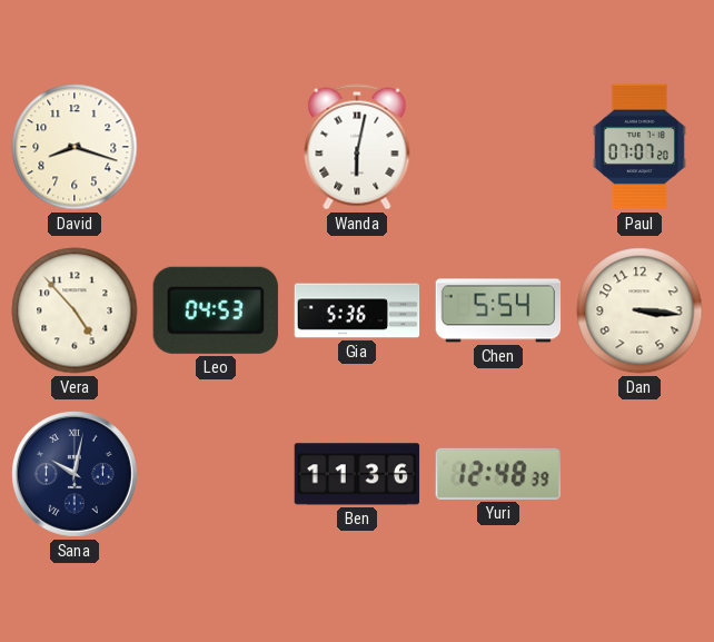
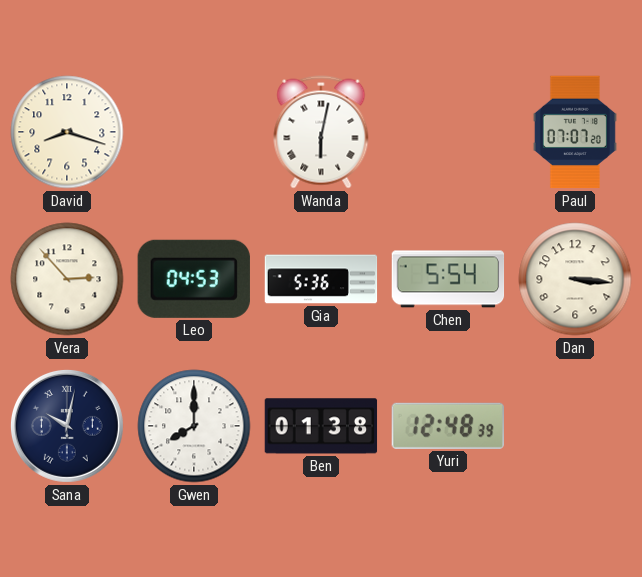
Vera: 4:53 -> 2:53 (67, 279)
Gwen: none -> 8:00 (194, 426)
Ben: 11:36 -> 01:38 (321, 426)
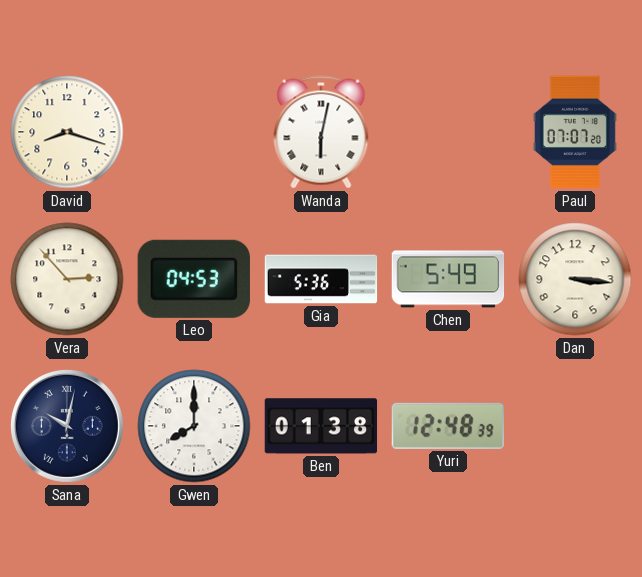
Chen: 5:54 -> 5:49 (448, 279)
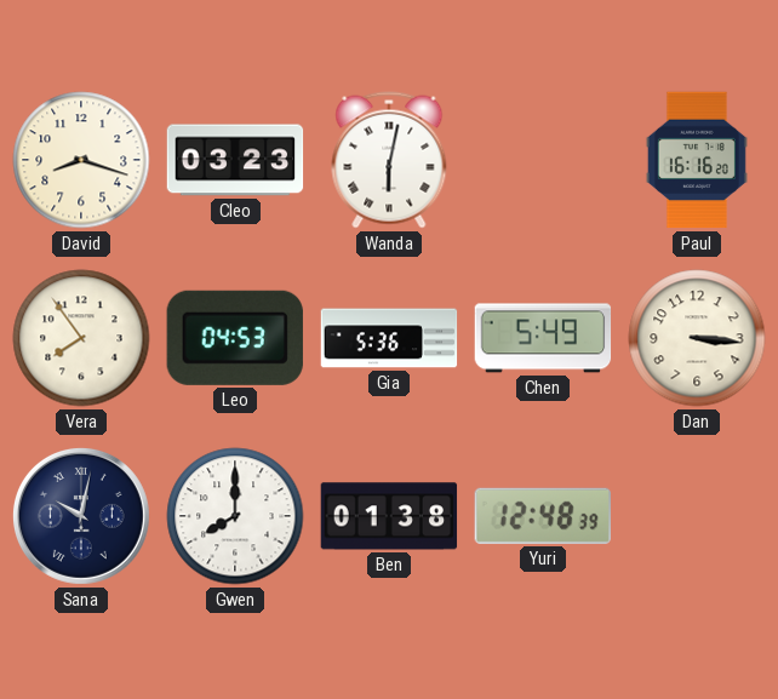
Cleo: none -> 03:23 (235, 160)
Paul: 07:07 -> 16:16 (697, 160)
Vera: 2:53 -> 7:54 (81, 338)
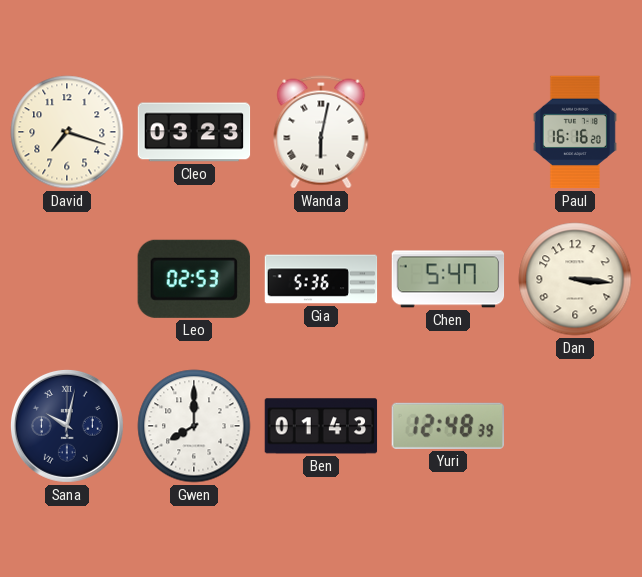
David: 8:18 -> 7:18 (67, 132)
Vera: 7:54 -> none (81, 338)
Leo: 04:53 -> 02:53 (194, 279)
Chen: 5:49 -> 5:47 (448, 279)
Ben: 01:38 -> 01:43 (321, 426)
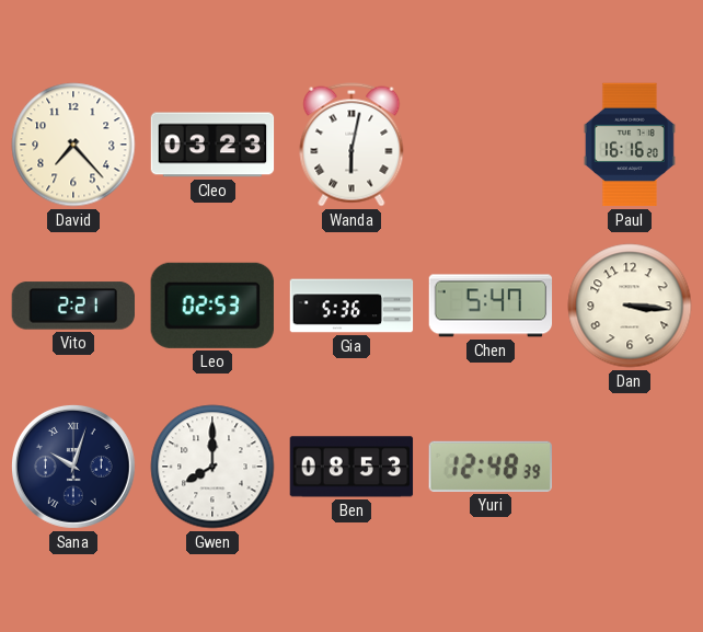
David: 7:18 -> 7:23 (73, 145)
Vito: none -> 2:21 (72, 306)
Sana: 10:02 -> 10:03 (73, 467)
Ben: 01:43 -> 08:53 (351, 467)
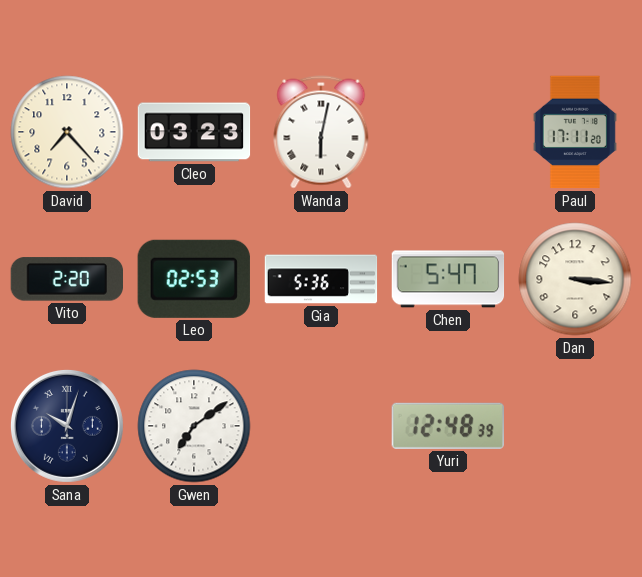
Paul: 16:16 -> 17:11 (575, 132)
Vito: 2:21 -> 2:20 (66, 279)
Gwen: 8:00 -> 7:09 (194, 426)
Ben: 08:53 -> none (351, 467)
